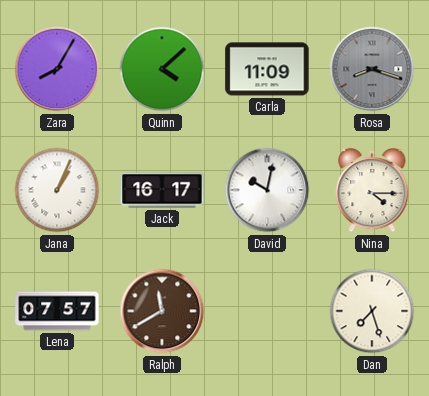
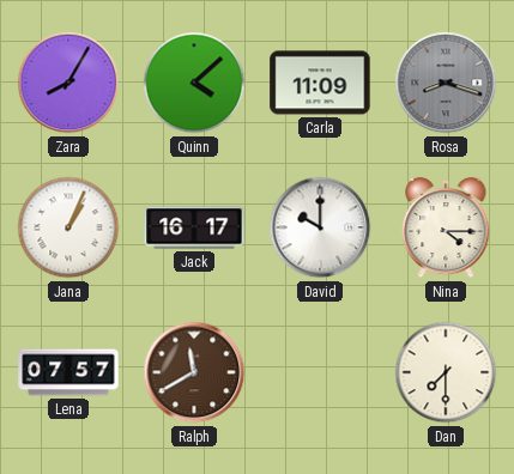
David: 10:02 -> 10:00 (320, 227)
Dan: 7:27 -> 7:30 (446, 372)
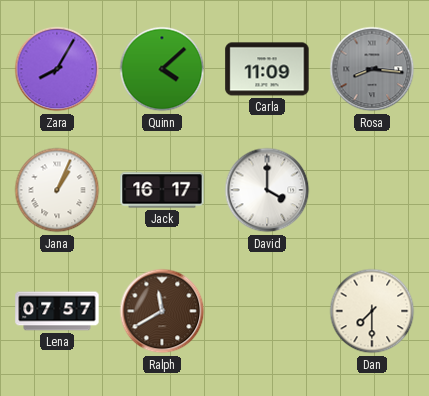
Rosa: 8:18 -> 8:16 (372, 69)
David: 10:00 -> 4:00 (267, 190)
Nina: 4:15 -> none (446, 227)
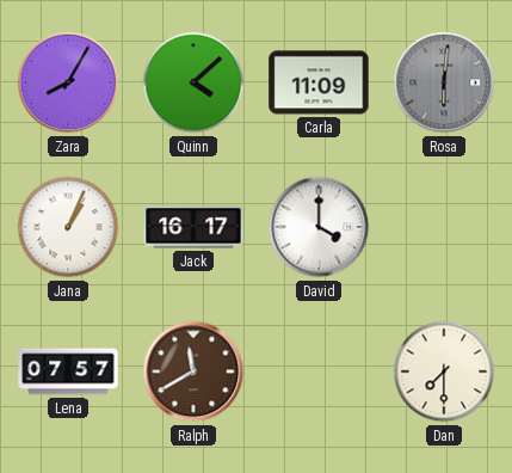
Rosa: 8:16 -> 6:01 (444, 82)
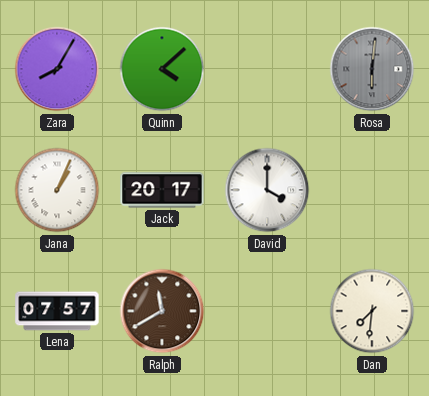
Carla: 11:09 -> none (319, 82)
Jack: 16:17 -> 20:17 (162, 190)
Dan: 7:30 -> 7:31 (372, 311)
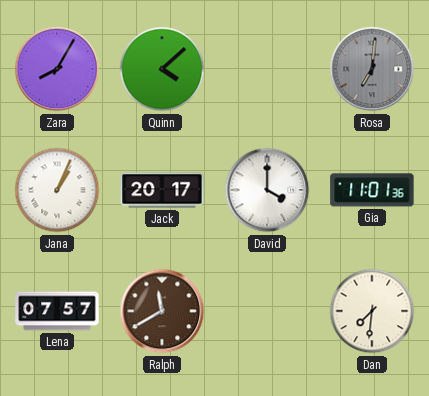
Rosa: 6:01 -> 7:01 (372, 69)
Gia: none -> 11:01 (372, 190)
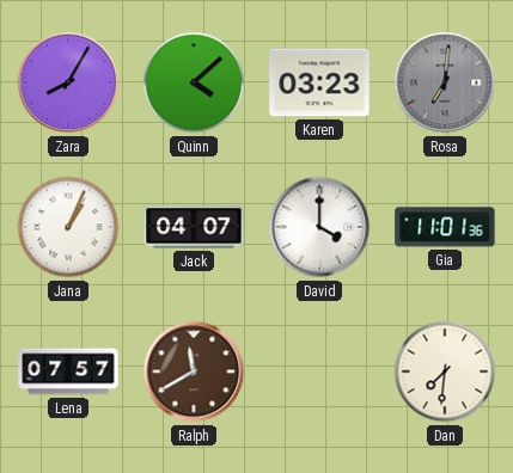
Karen: none -> 03:23 (319, 82)
Jack: 20:17 -> 04:07 (194, 227)
